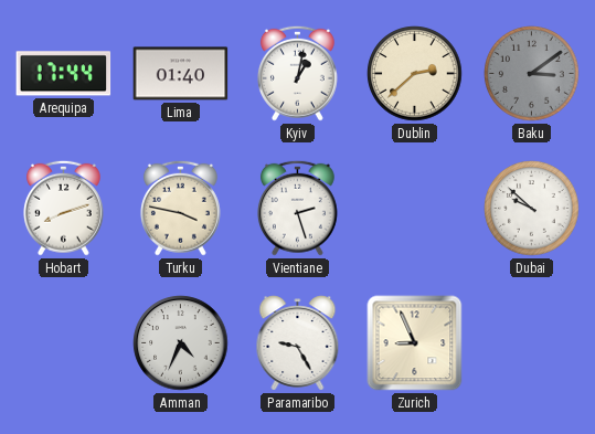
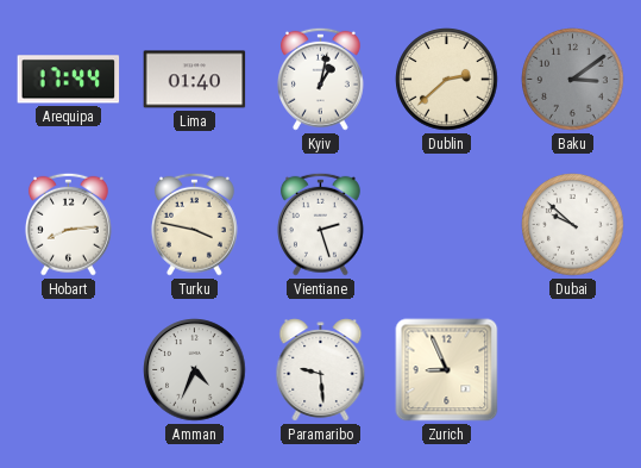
Hobart: 8:12 -> 8:14 (68, 224)
Paramaribo: 9:25 -> 9:29 (321, 370)
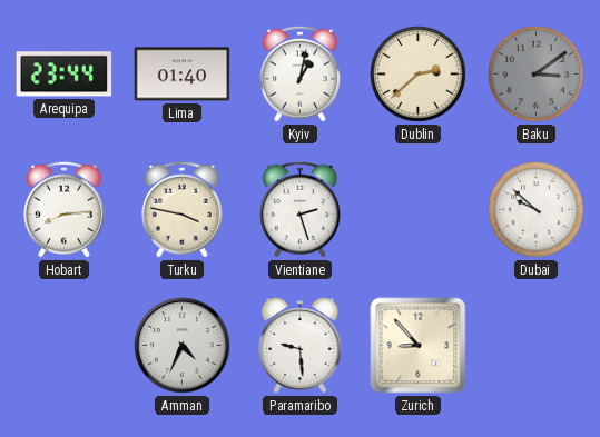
Arequipa: 17:44 -> 23:44 (65, 75)
Zurich: 8:56 -> 8:53 (419, 346)
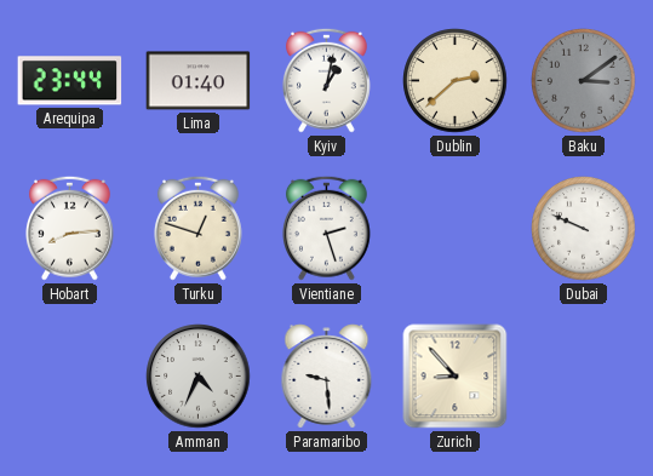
Turku: 3:47 -> 12:48 (197, 228)
Dubai: 9:52 -> 9:49 (584, 229)
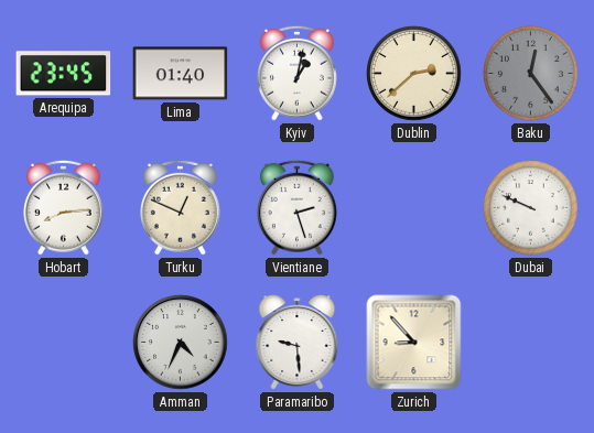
Arequipa: 23:44 -> 23:45 (64, 74)
Baku: 3:09 -> 12:24 (531, 74)
Turku: 12:48 -> 12:49 (180, 207)
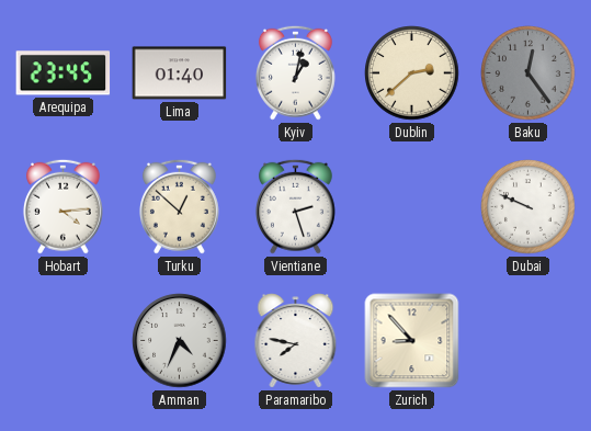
Hobart: 8:14 -> 4:14 (62, 206)
Turku: 12:49 -> 12:52 (179, 206)
Paramaribo: 9:29 -> 7:47 (296, 341)
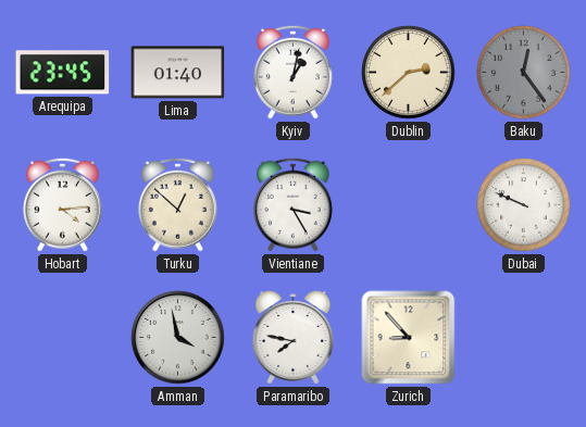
Vientiane: 2:27 -> 3:25 (292, 204)
Amman: 4:34 -> 3:58 (178, 338)
